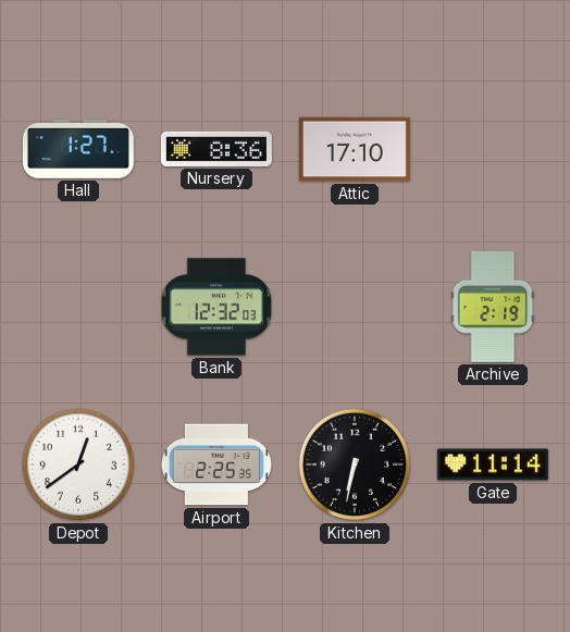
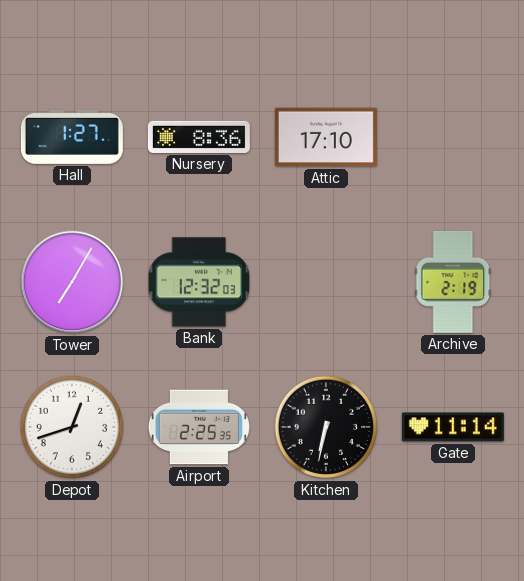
Tower: none -> 7:05 (72, 282)
Depot: 12:39 -> 12:42 (72, 427)
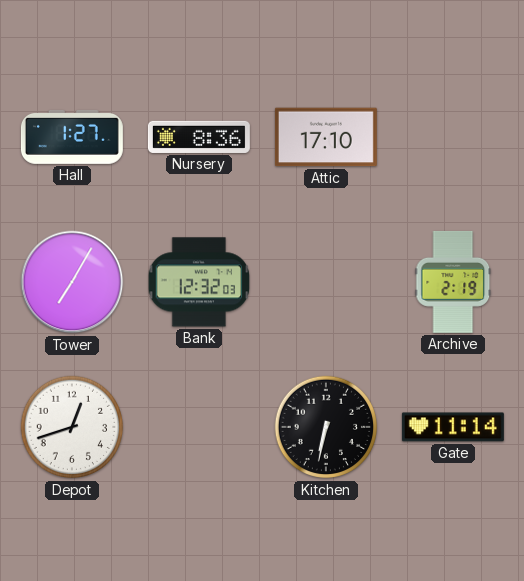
Airport: 2:25 -> none (199, 427)
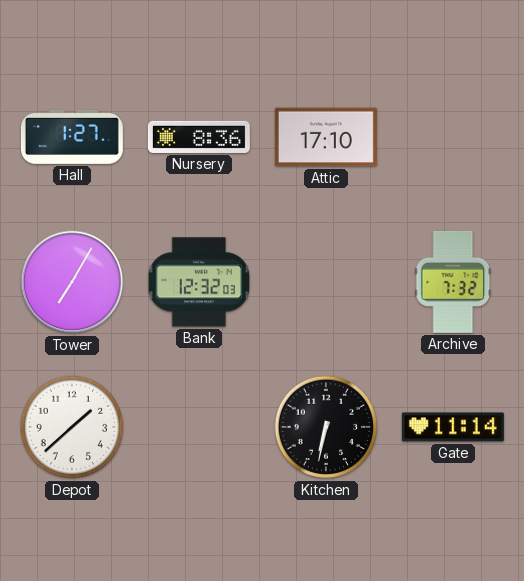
Archive: 2:19 -> 7:32 (453, 282)
Depot: 12:42 -> 1:38 (72, 427)
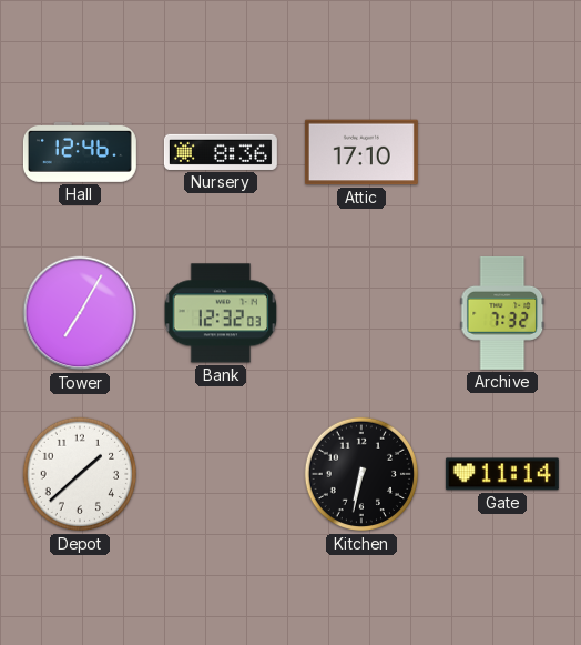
Hall: 1:27 -> 12:46 (80, 152)
